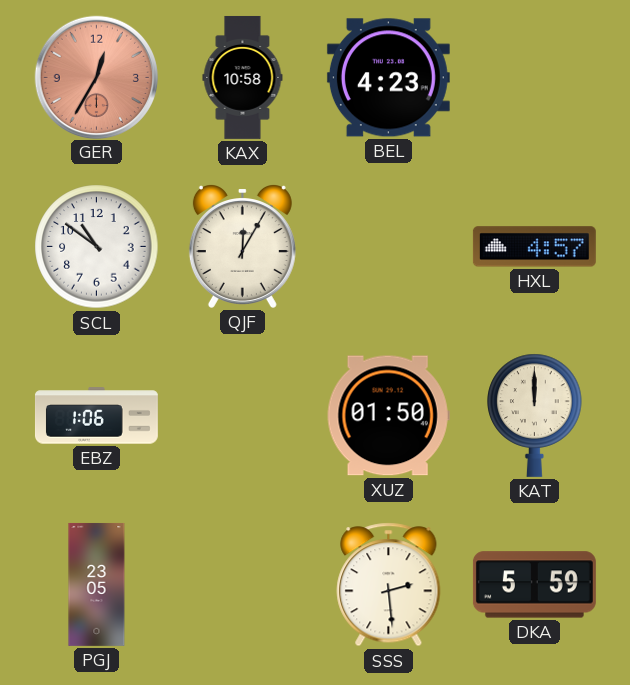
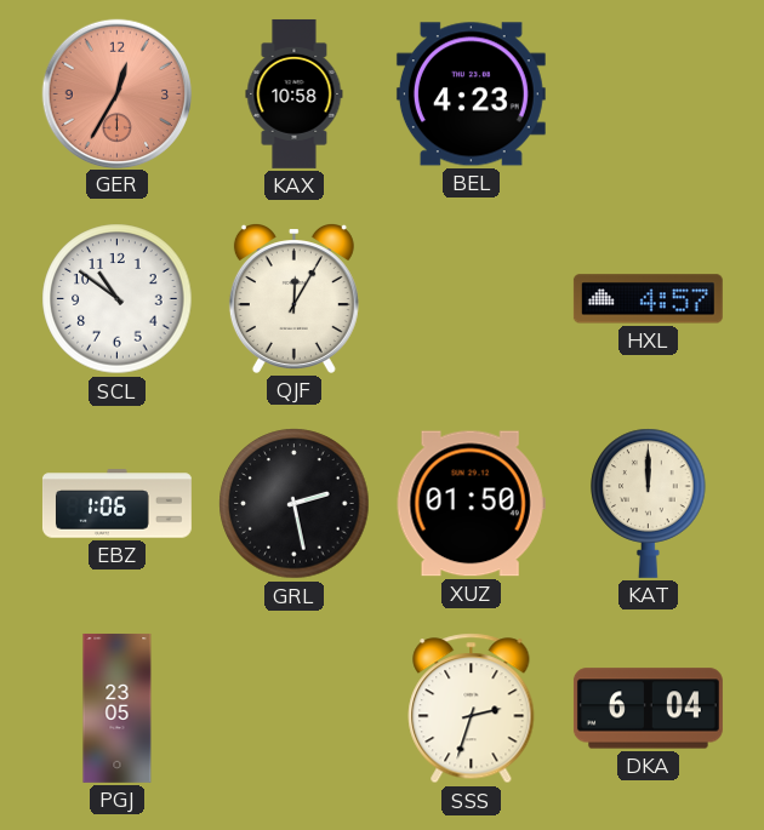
GRL: none -> 2:28 (295, 504)
SSS: 2:29 -> 2:33 (472, 709)
DKA: 5:59 -> 6:04 (648, 709)
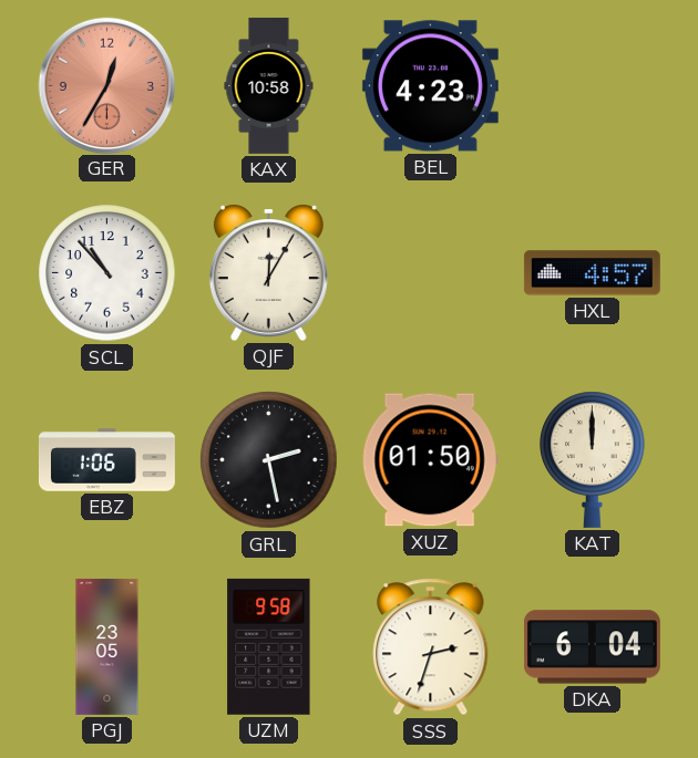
SCL: 10:51 -> 10:53 (107, 273)
UZM: none -> 9:58 (269, 646)
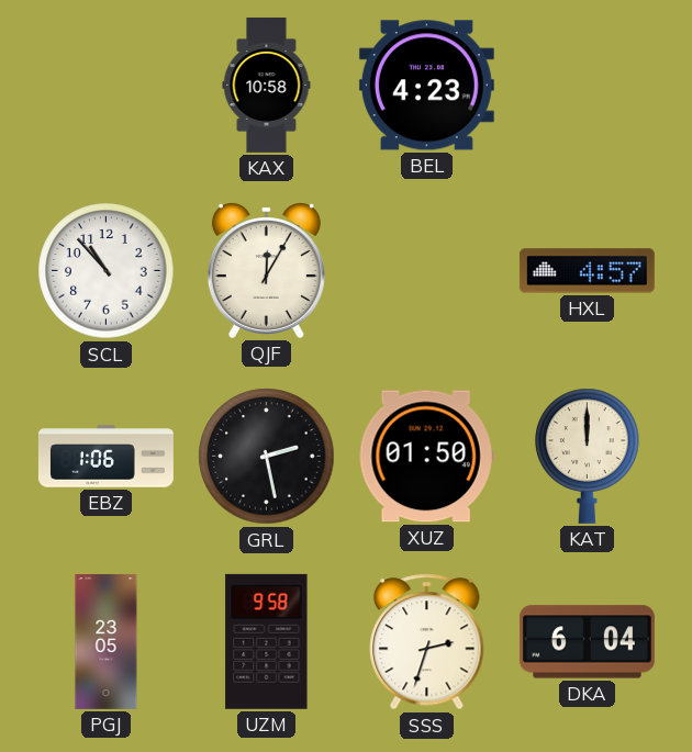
GER: 12:35 -> none (106, 85)
